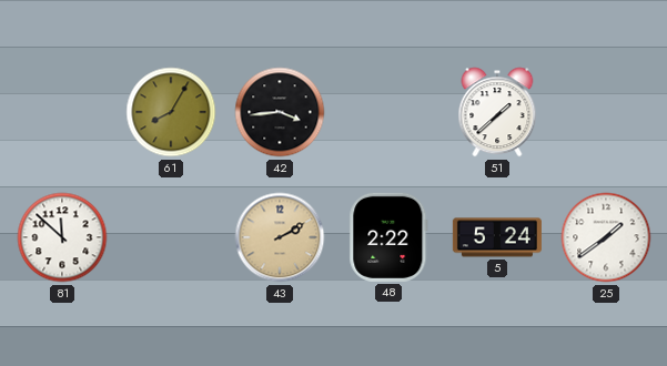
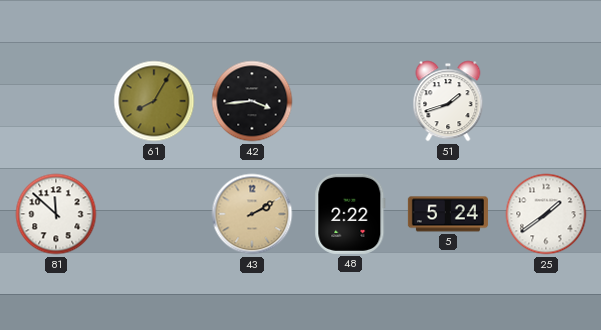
51: 1:38 -> 1:42 (448, 101)
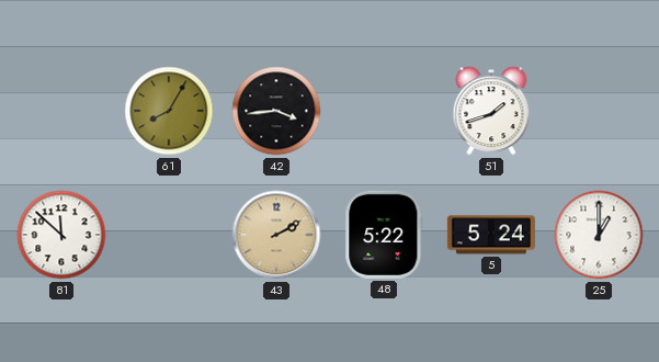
48: 2:22 -> 5:22 (384, 235)
25: 1:39 -> 1:00 (599, 235)
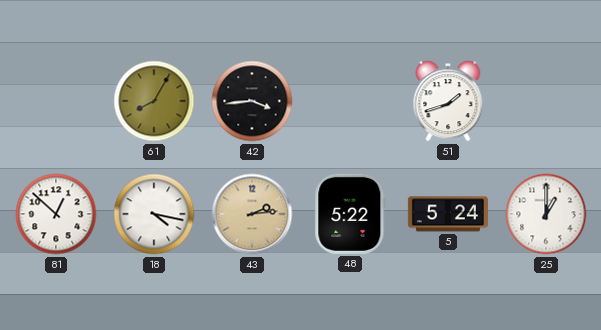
81: 11:52 -> 12:52 (56, 214)
18: none -> 4:17 (154, 214)
43: 2:10 -> 2:14 (252, 214)
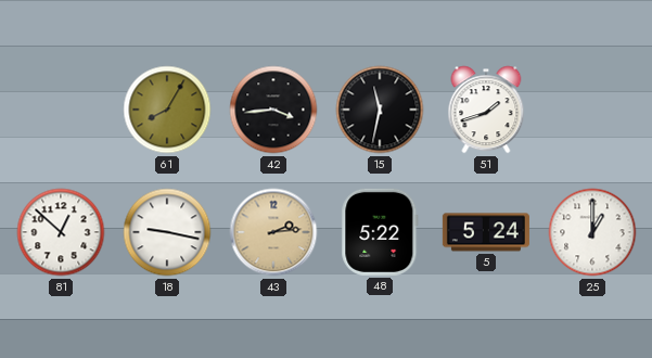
15: none -> 11:32 (380, 110)
18: 4:17 -> 9:17 (167, 232)
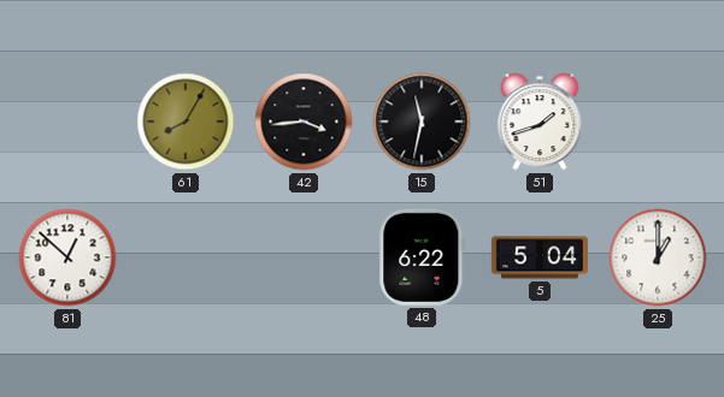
18: 9:17 -> none (167, 232)
43: 2:14 -> none (273, 232)
48: 5:22 -> 6:22 (422, 257)
5: 5:24 -> 5:04 (540, 257)
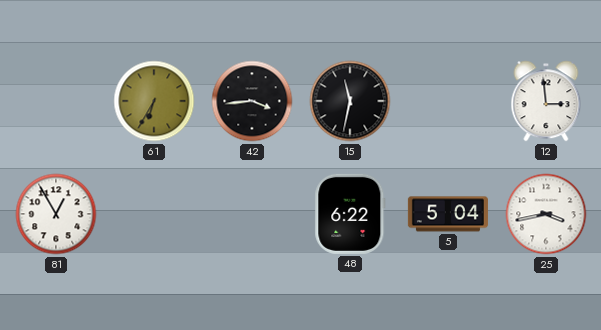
61: 8:05 -> 6:35 (154, 101)
51: 1:42 -> none (540, 122)
12: none -> 2:59 (546, 101)
81: 12:52 -> 12:55 (56, 214)
25: 1:00 -> 3:43 (546, 214)
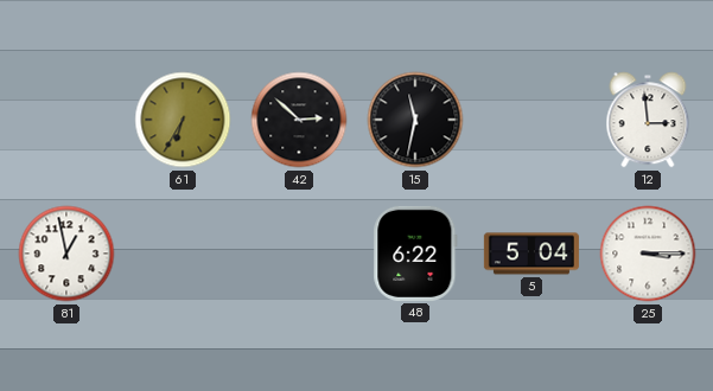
42: 3:44 -> 2:52 (299, 120)
81: 12:55 -> 12:58 (66, 254)
25: 3:43 -> 3:15 (648, 254)
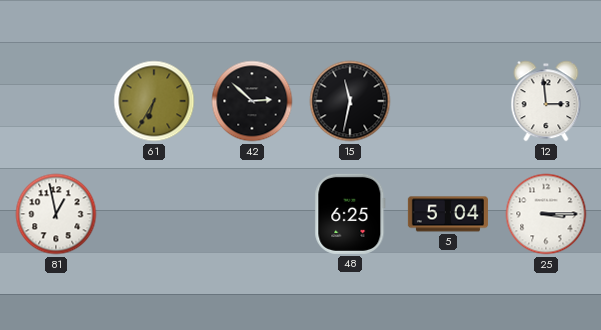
48: 6:22 -> 6:25 (350, 214)
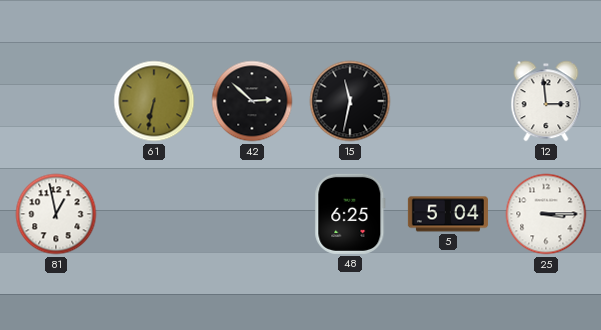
61: 6:35 -> 6:32 (154, 101)
